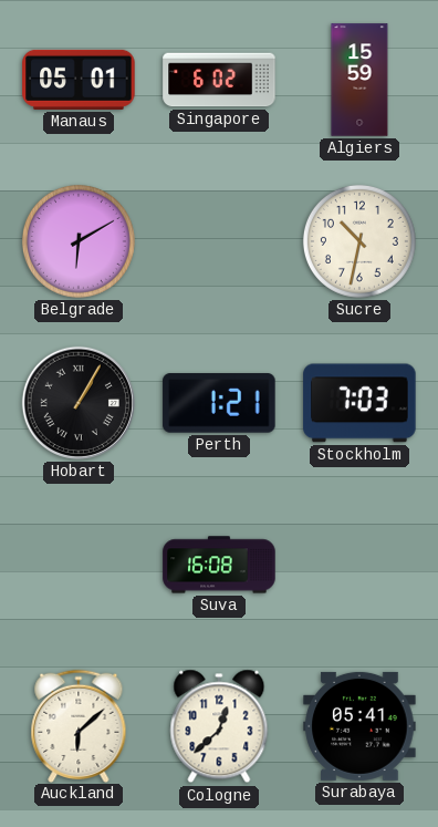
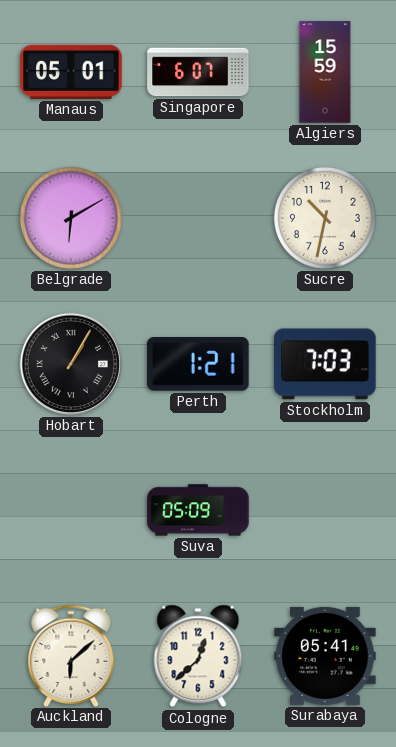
Singapore: 6:02 -> 6:07 (198, 72)
Suva: 16:08 -> 05:09 (198, 510)
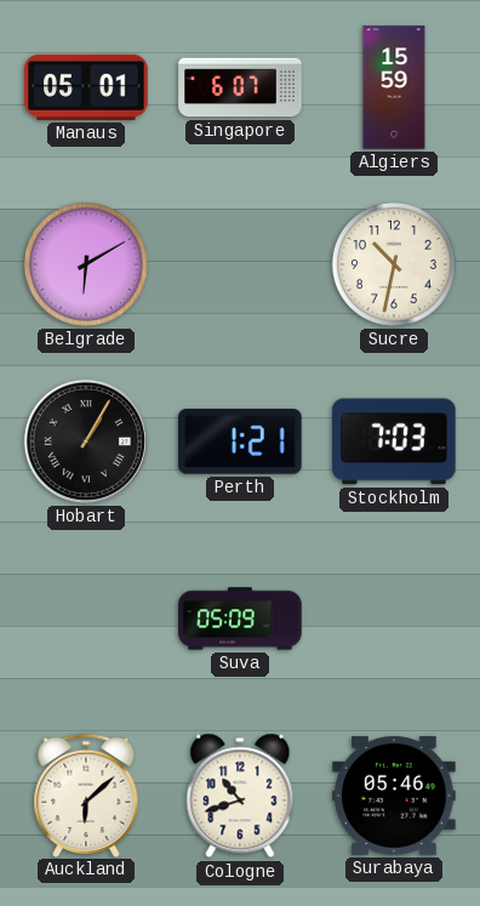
Cologne: 12:38 -> 10:42 (240, 796)
Surabaya: 05:41 -> 05:46 (394, 796)
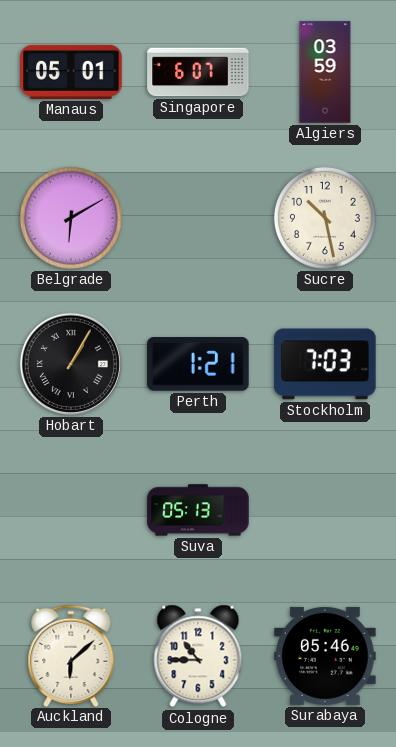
Algiers: 15:59 -> 03:59 (325, 72)
Sucre: 10:32 -> 10:28 (325, 218)
Suva: 05:09 -> 05:13 (198, 510)
Cologne: 10:42 -> 10:45 (198, 656)
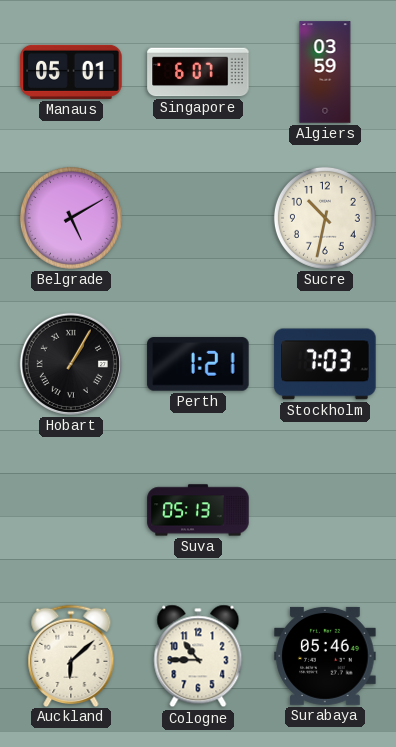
Belgrade: 6:10 -> 5:10 (71, 218)
Sucre: 10:28 -> 10:32 (325, 218)
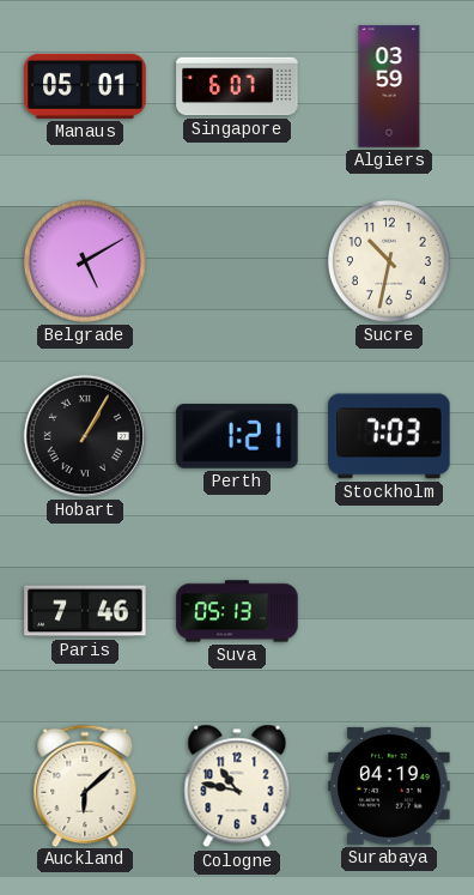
Paris: none -> 7:46 (85, 611)
Cologne: 10:45 -> 10:47 (237, 786)
Surabaya: 05:46 -> 04:19 (389, 786)
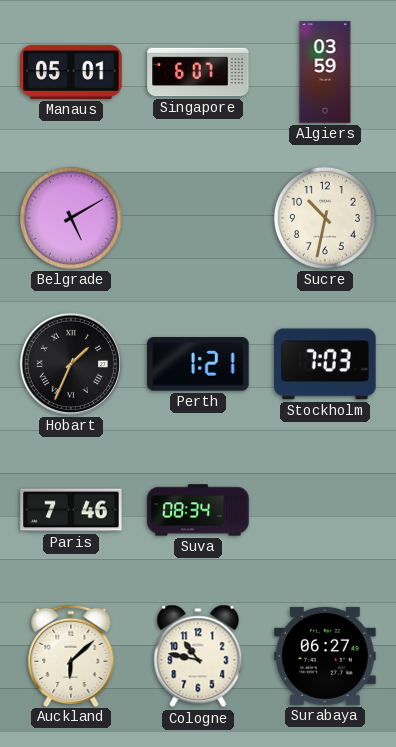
Hobart: 1:05 -> 1:34 (71, 364)
Suva: 05:13 -> 08:34 (198, 510)
Surabaya: 04:19 -> 06:27 (325, 656)
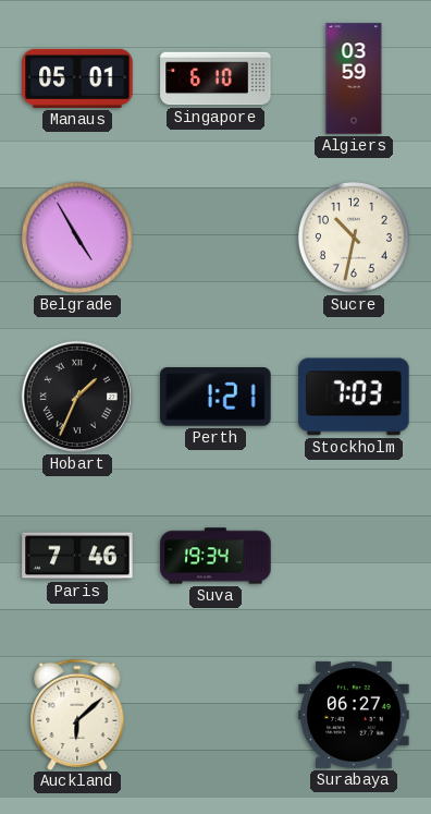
Singapore: 6:07 -> 6:10 (215, 78)
Belgrade: 5:10 -> 4:55 (77, 238)
Suva: 08:34 -> 19:34 (215, 556)
Cologne: 10:47 -> none (198, 656)
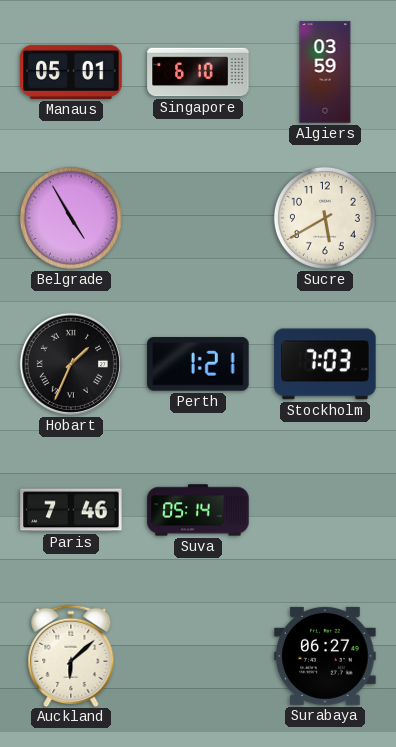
Sucre: 10:32 -> 5:40 (325, 218)
Suva: 19:34 -> 05:14 (198, 510)
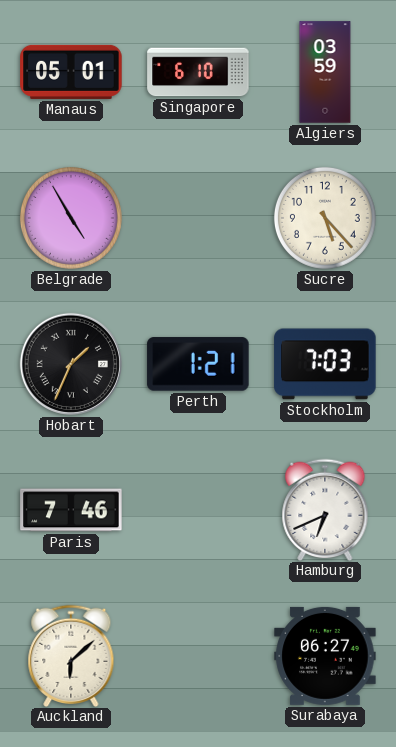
Sucre: 5:40 -> 5:23 (325, 218)
Suva: 05:14 -> none (198, 510)
Hamburg: none -> 6:41 (325, 509)
